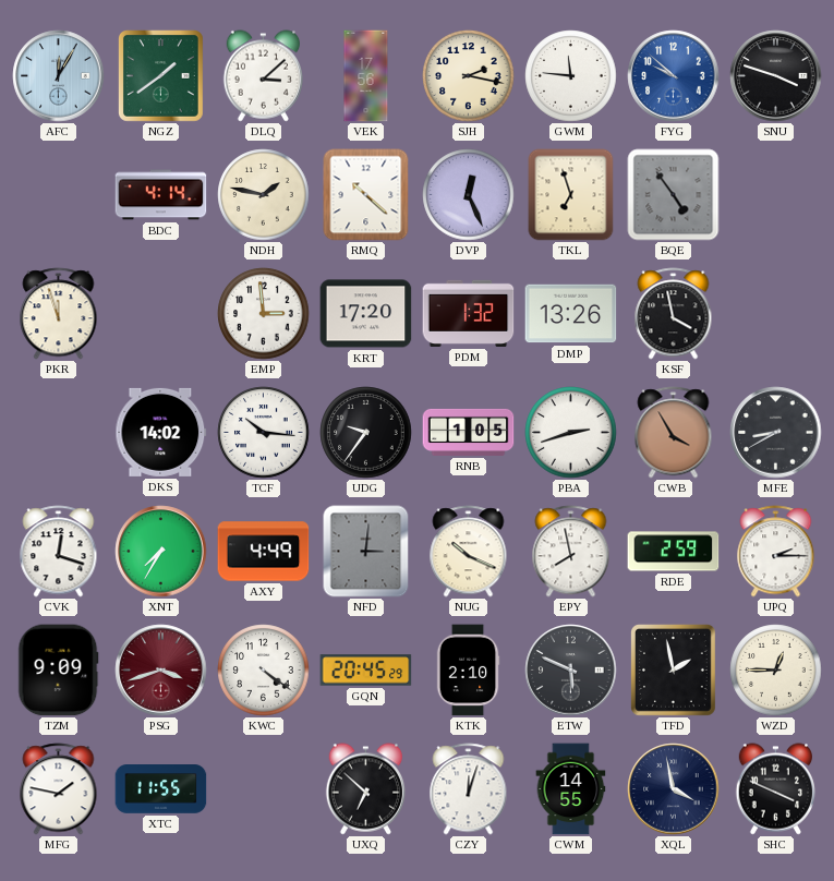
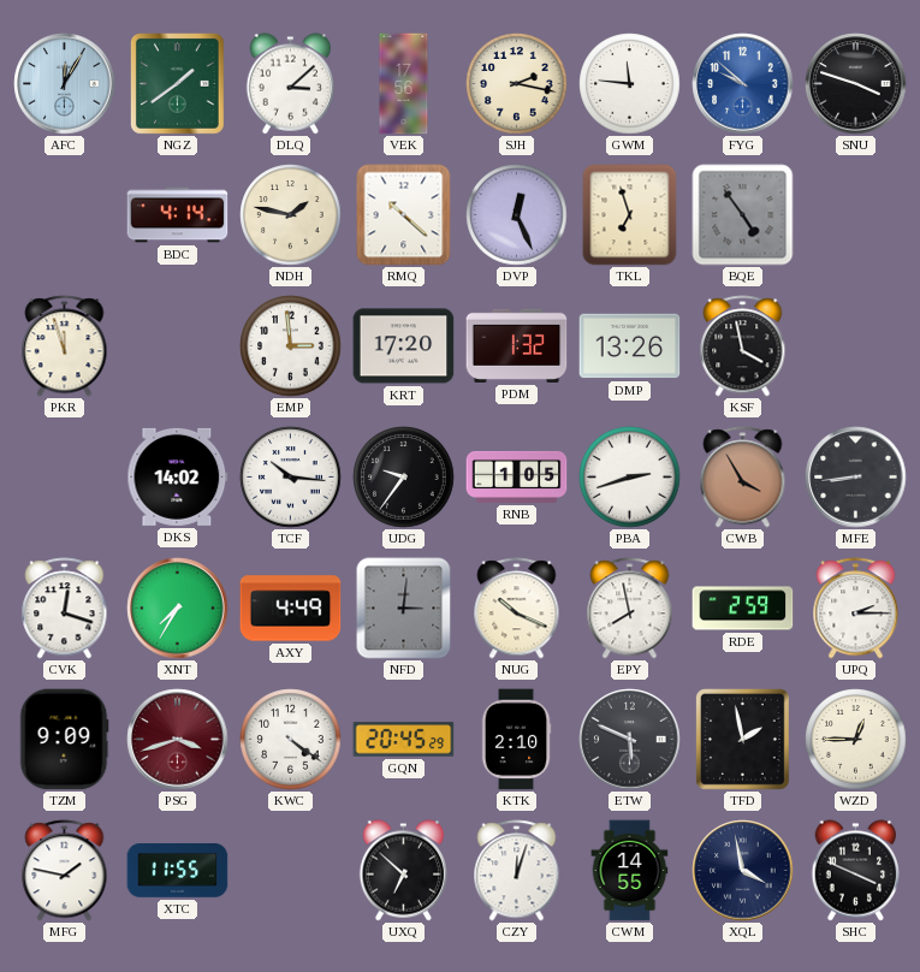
MFE: 8:40 -> 8:44 (856, 478)
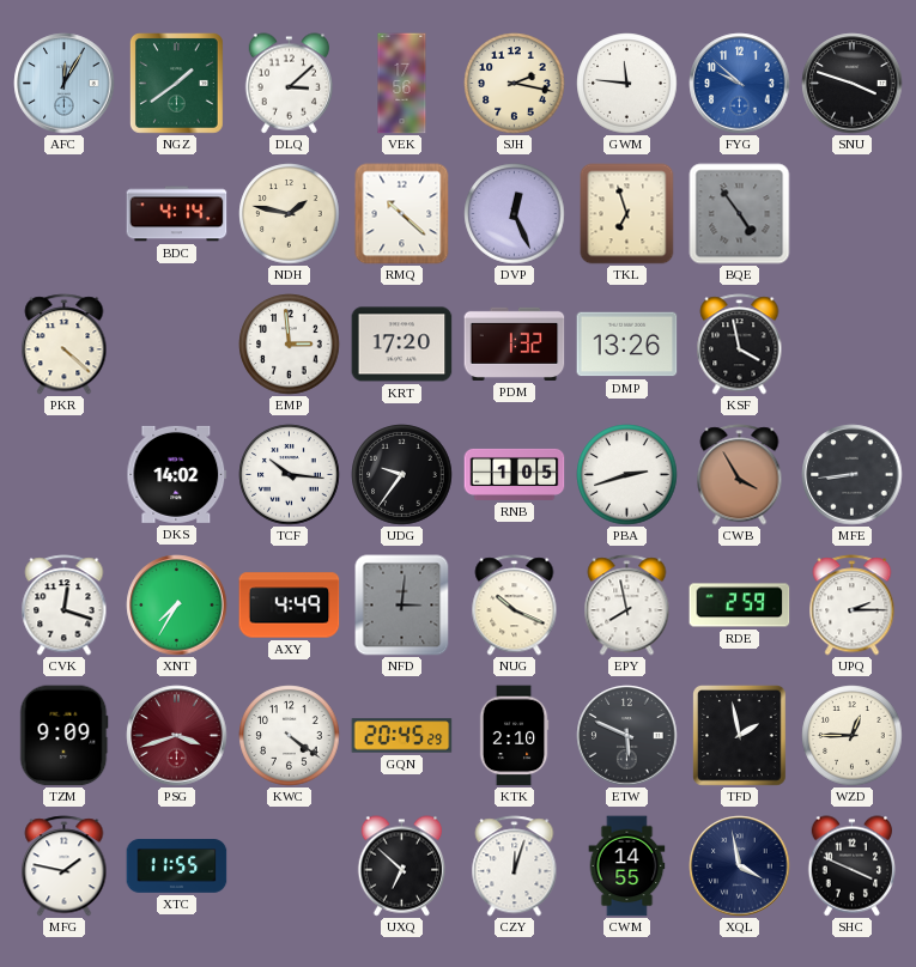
PKR: 11:57 -> 4:22 (65, 345)
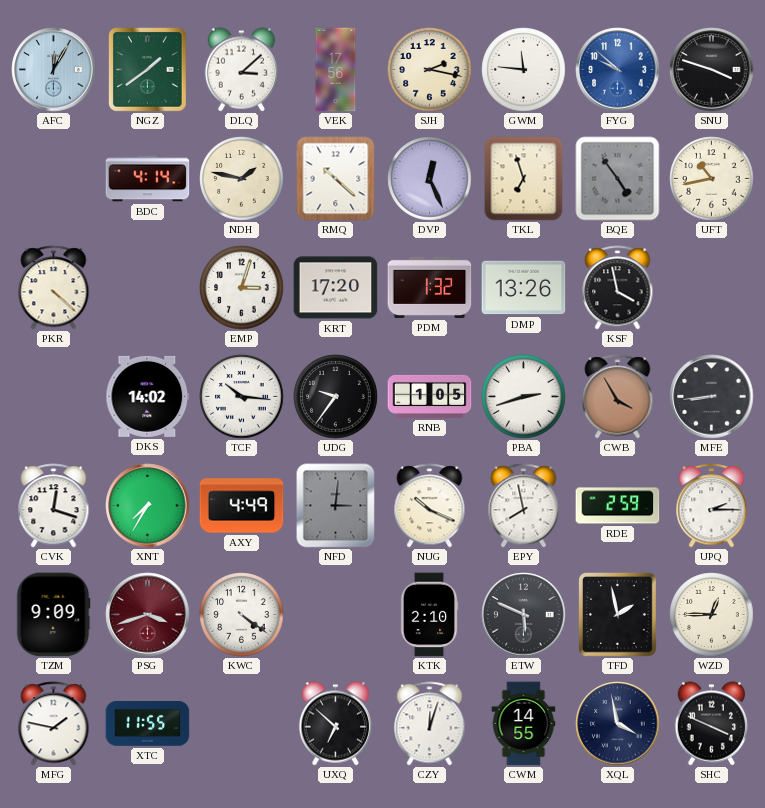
UFT: none -> 10:43 (712, 179)
EMP: 2:59 -> 3:03 (242, 288)
GQN: 20:45 -> none (402, 736)
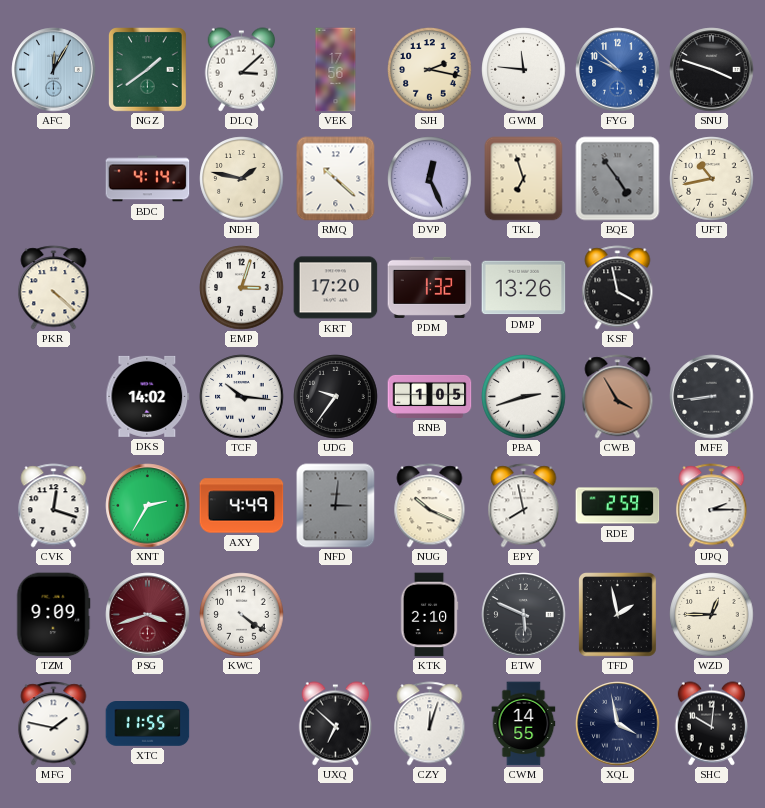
XNT: 7:35 -> 2:35 (148, 506)
SHC: 3:49 -> 10:01 (711, 724)
